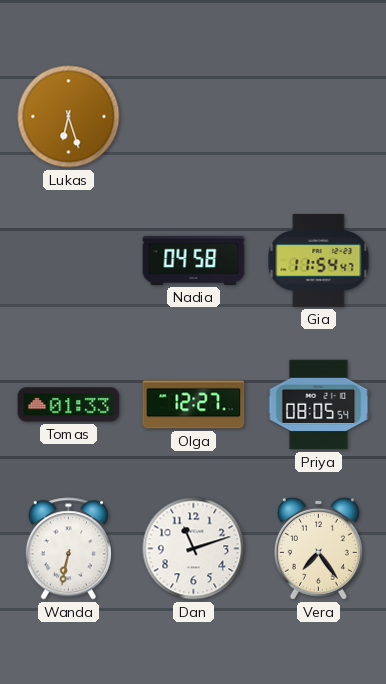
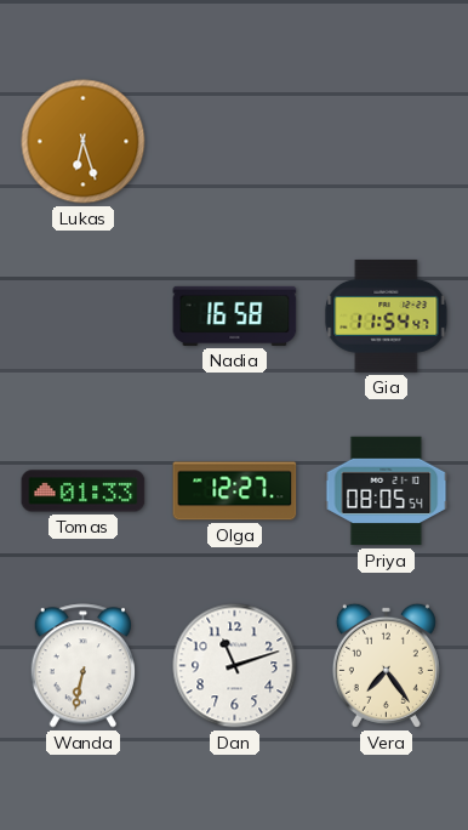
Nadia: 04:58 -> 16:58 (235, 315)
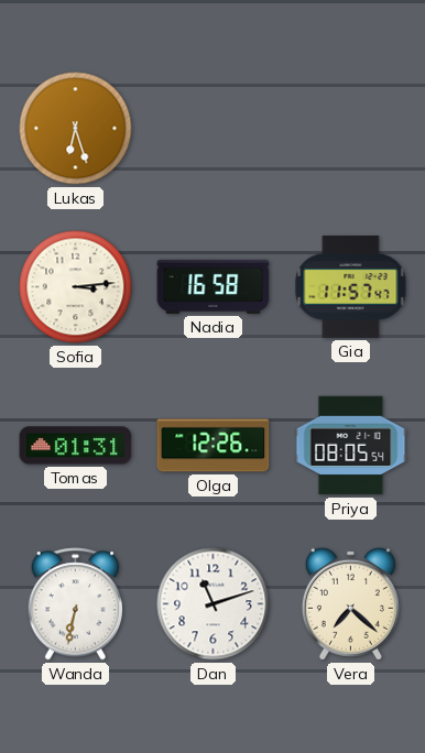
Sofia: none -> 3:14 (76, 287)
Gia: 11:54 -> 11:57 (351, 286)
Tomas: 01:33 -> 01:31 (76, 446)
Olga: 12:27 -> 12:26 (214, 446)
Vera: 7:24 -> 7:22 (350, 603)
